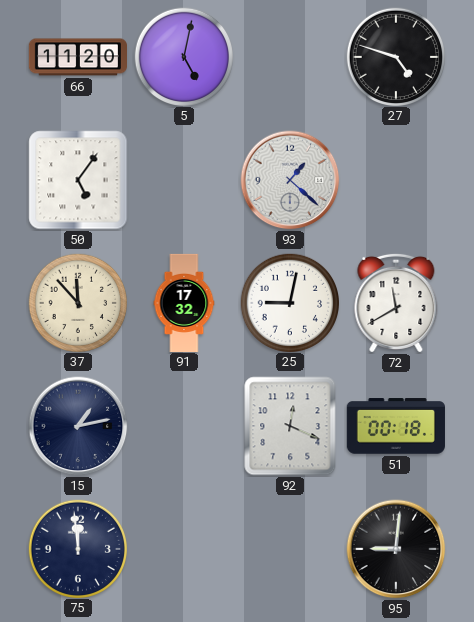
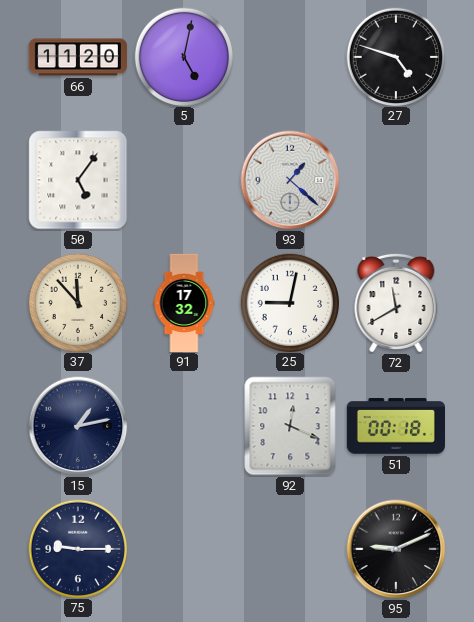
75: 11:59 -> 9:15 (77, 548)
95: 9:01 -> 9:11 (396, 549)
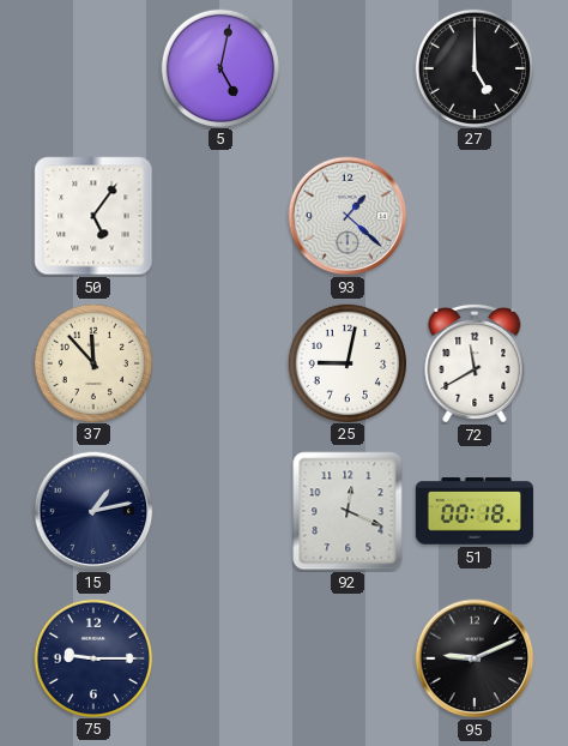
66: 11:20 -> none (77, 57)
27: 4:48 -> 5:00 (473, 67)
91: 17:32 -> none (184, 302)
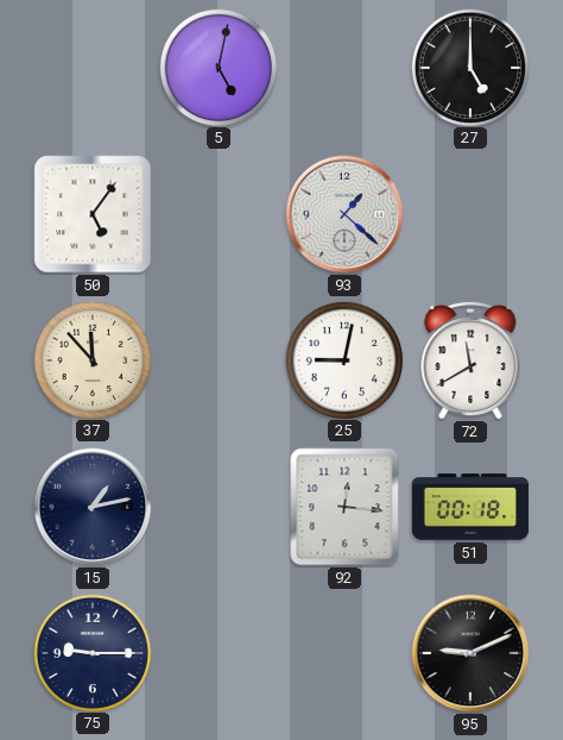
92: 12:19 -> 12:16 (344, 507)
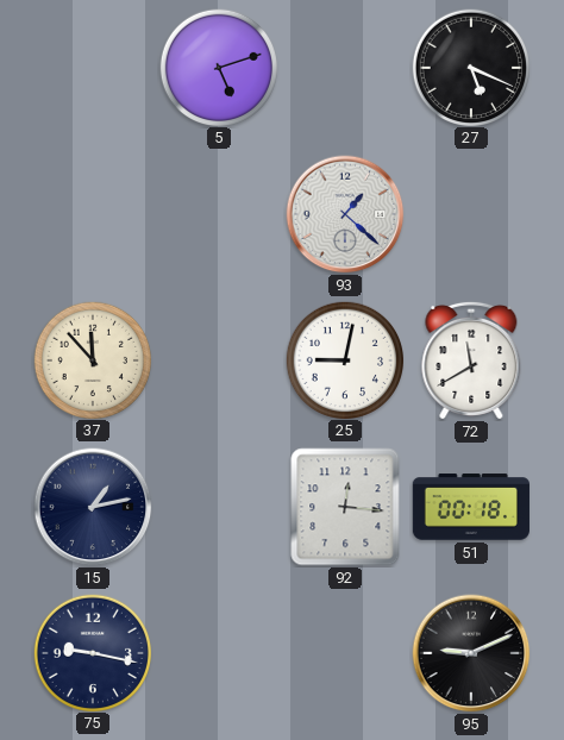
5: 5:02 -> 5:12 (218, 67)
27: 5:00 -> 5:19 (470, 67)
50: 5:06 -> none (93, 214)
75: 9:15 -> 9:17 (92, 652)
